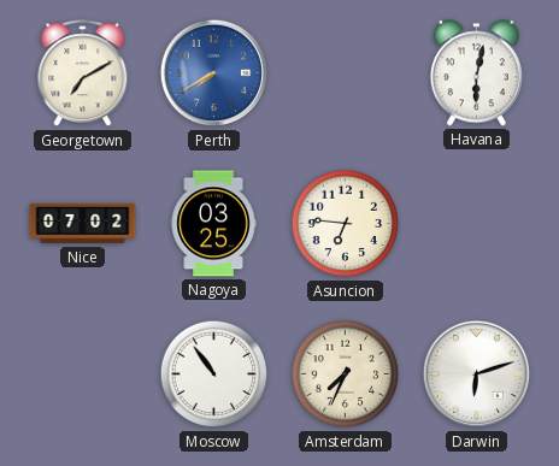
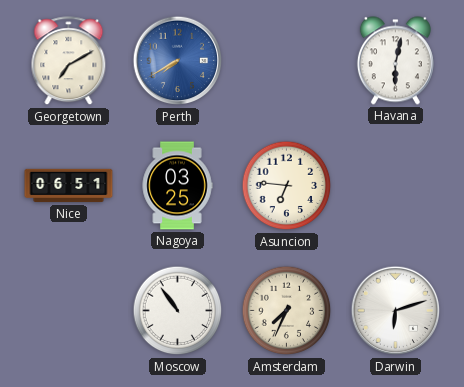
Nice: 07:02 -> 06:51 (69, 186)
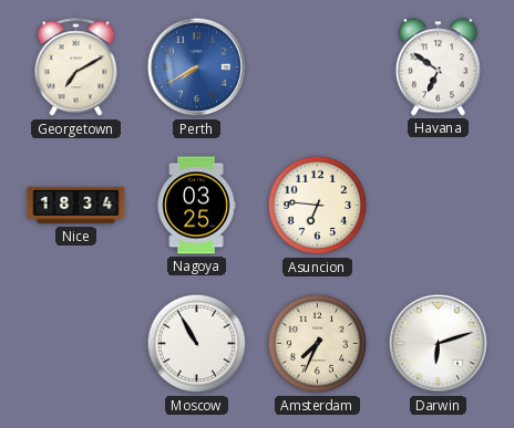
Havana: 6:02 -> 6:51 (438, 67)
Nice: 06:51 -> 18:34 (76, 206)
Moscow: 10:54 -> 10:55 (197, 344)
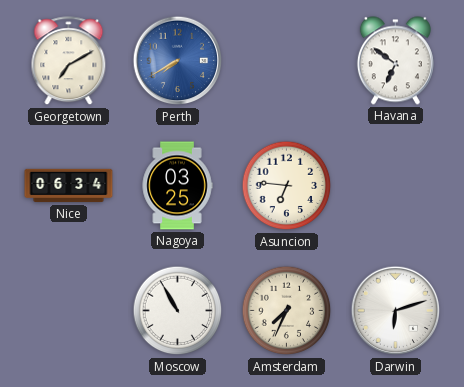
Nice: 18:34 -> 06:34 (69, 186)
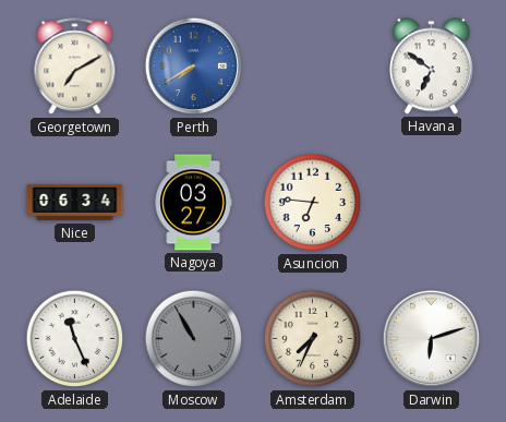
Nagoya: 03:25 -> 03:27 (193, 203)
Adelaide: none -> 11:26 (75, 339)
Moscow dial: white -> grey (194, 339)
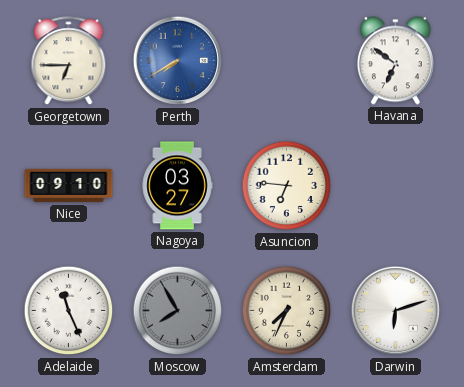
Georgetown: 7:10 -> 6:45 (69, 61)
Nice: 06:34 -> 09:10 (69, 186)
Moscow: 10:55 -> 7:55 (178, 311)
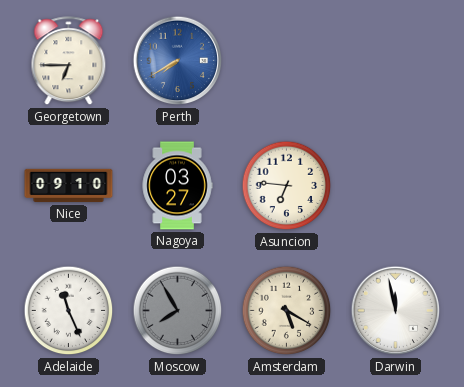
Havana: 6:51 -> none (395, 61)
Amsterdam: 7:34 -> 5:20 (287, 311)
Darwin: 6:12 -> 11:58 (396, 311)
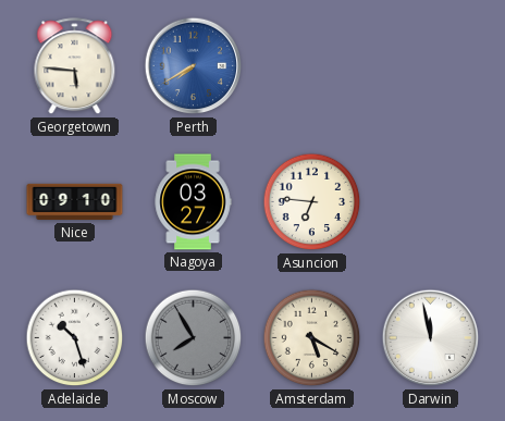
Georgetown: 6:45 -> 5:46 (75, 66)
Adelaide: 11:26 -> 10:27 (75, 338)
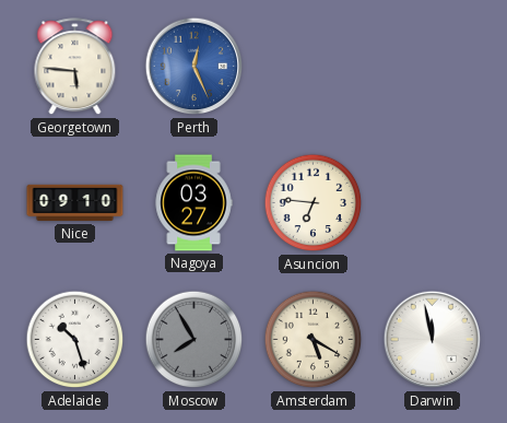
Perth: 7:40 -> 12:26 (194, 67)
